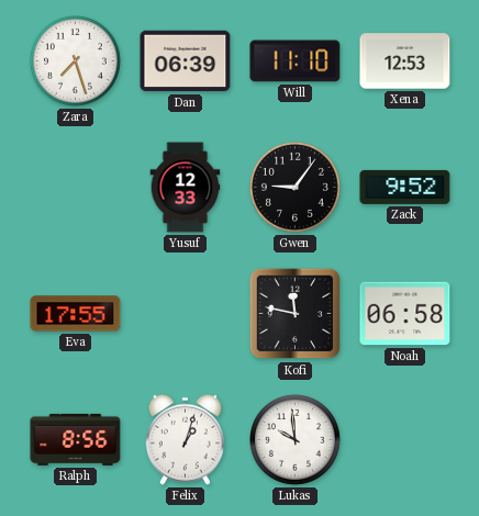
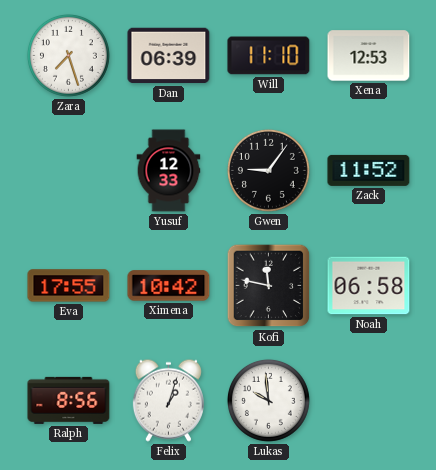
Zack: 9:52 -> 11:52 (369, 170)
Ximena: none -> 10:42 (169, 286)
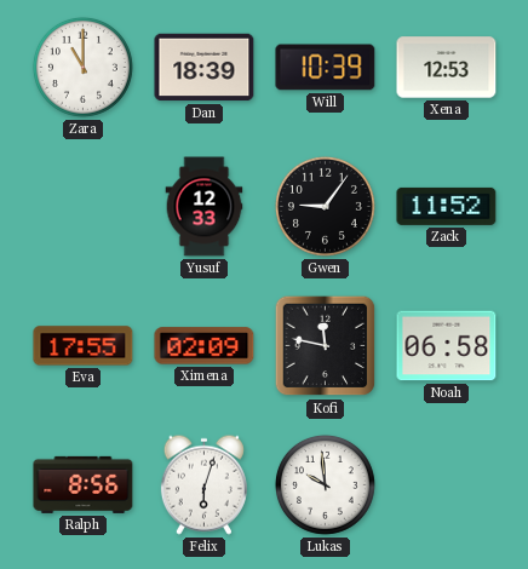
Zara: 7:27 -> 11:00 (82, 67)
Dan: 06:39 -> 18:39 (205, 68)
Will: 11:10 -> 10:39 (326, 68)
Ximena: 10:42 -> 02:09 (205, 346)
Felix: 1:03 -> 6:03 (203, 484)
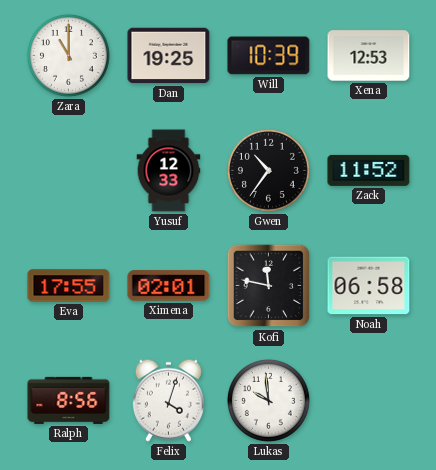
Dan: 18:39 -> 19:25 (169, 56)
Gwen: 9:06 -> 10:36 (268, 170)
Ximena: 02:09 -> 02:01 (169, 286)
Felix: 6:03 -> 4:03 (168, 400)
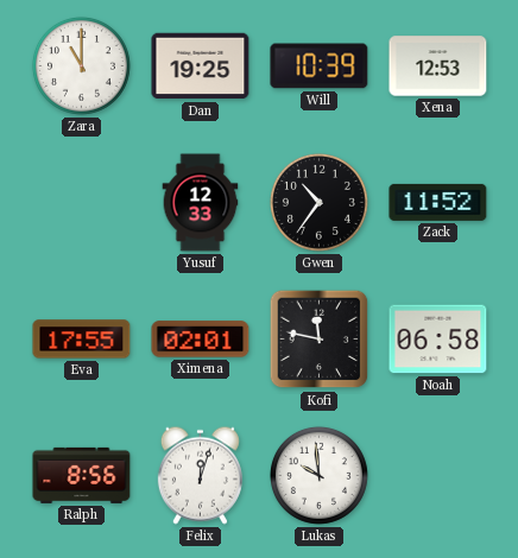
Felix: 4:03 -> 12:03 (200, 475)
